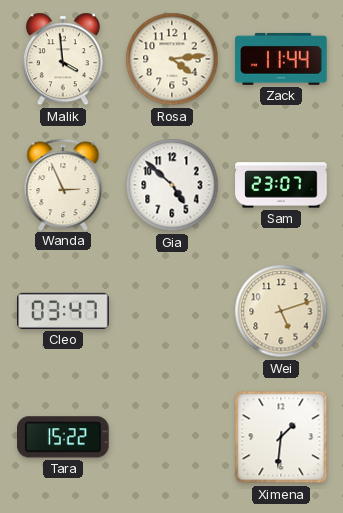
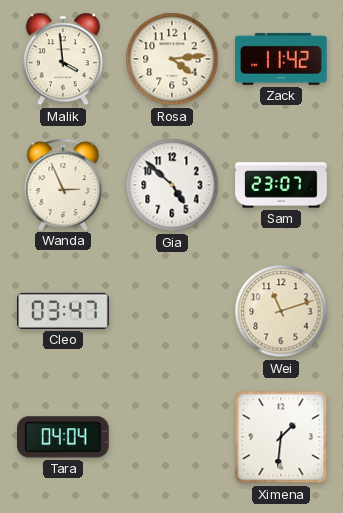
Zack: 11:44 -> 11:42 (281, 59)
Wei: 5:12 -> 11:12 (281, 311)
Tara: 15:22 -> 04:04 (64, 437)
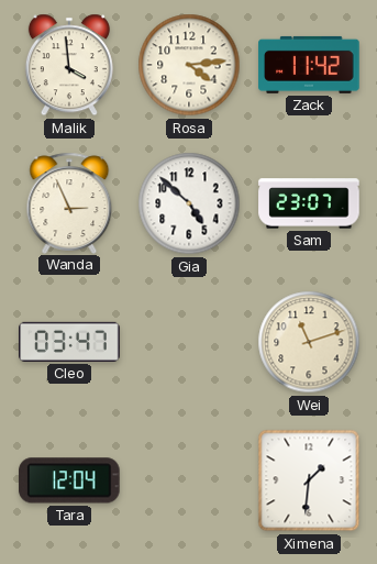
Tara: 04:04 -> 12:04 (70, 480)
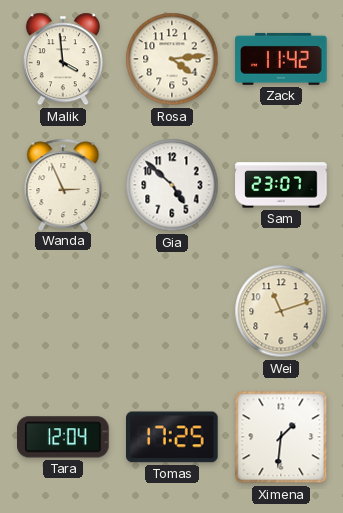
Cleo: 03:47 -> none (69, 342)
Tomas: none -> 17:25 (172, 437)
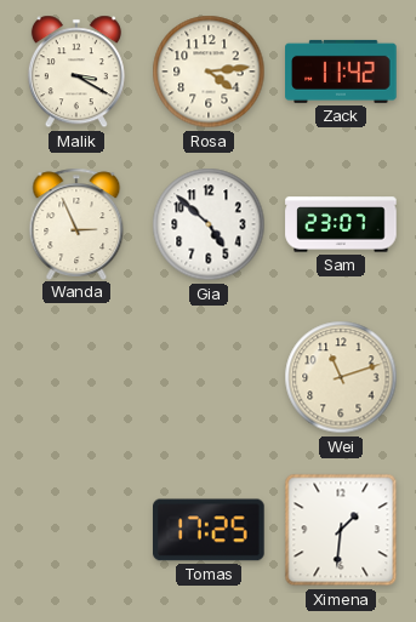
Malik: 3:59 -> 3:20 (76, 72)
Tara: 12:04 -> none (64, 437)
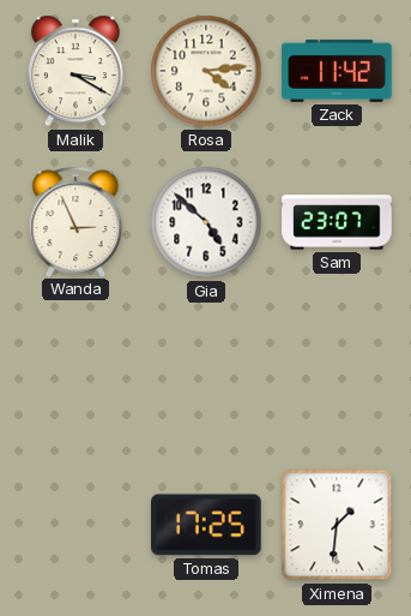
Wei: 11:12 -> none (341, 377)
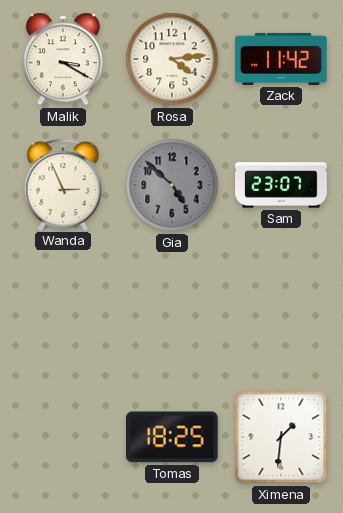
Gia dial: white -> grey (172, 185)
Tomas: 17:25 -> 18:25 (172, 437)
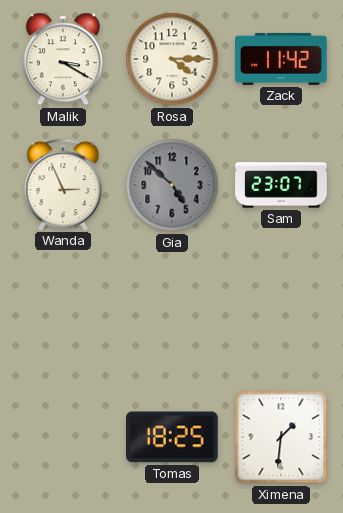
Rosa: 4:14 -> 4:15 (172, 59)
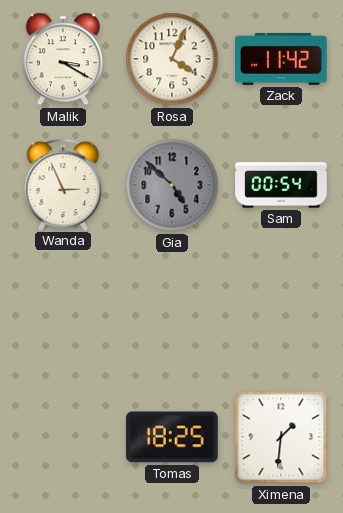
Rosa: 4:15 -> 4:04 (172, 59)
Sam: 23:07 -> 00:54 (281, 185)
